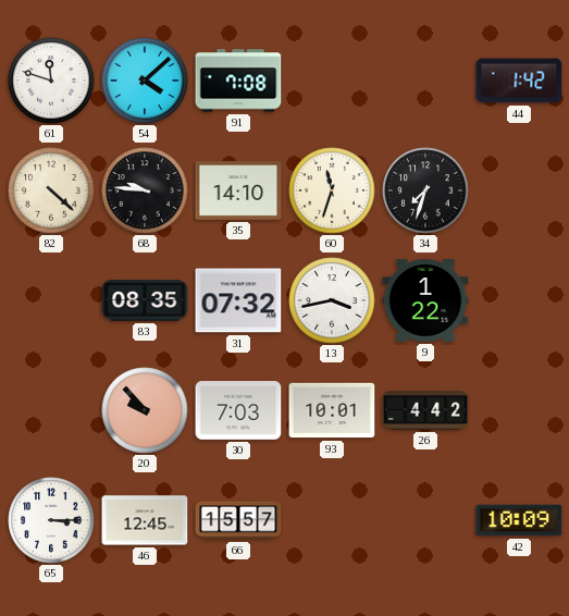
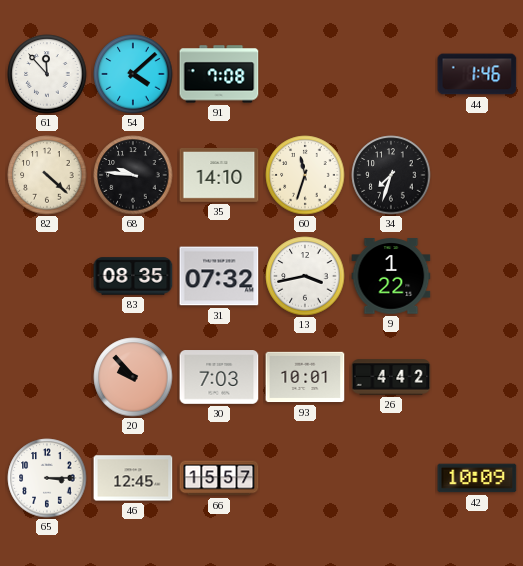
61: 11:48 -> 11:53 (47, 74)
44: 1:42 -> 1:46 (477, 74)
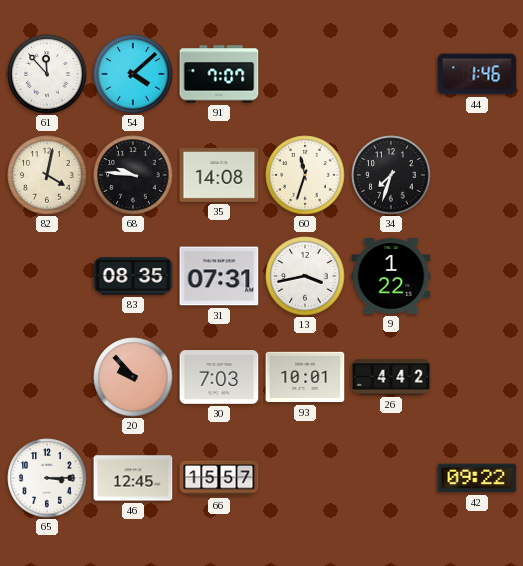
91: 7:08 -> 7:07 (219, 74)
82: 4:22 -> 4:02 (47, 175)
35: 14:10 -> 14:08 (219, 175)
31: 07:32 -> 07:31 (219, 276)
42: 10:09 -> 09:22 (477, 478)
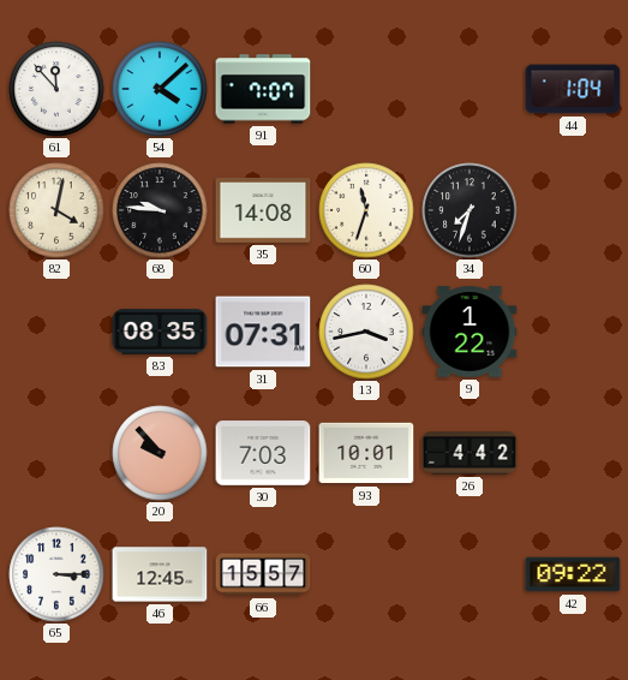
44: 1:46 -> 1:04 (573, 89)
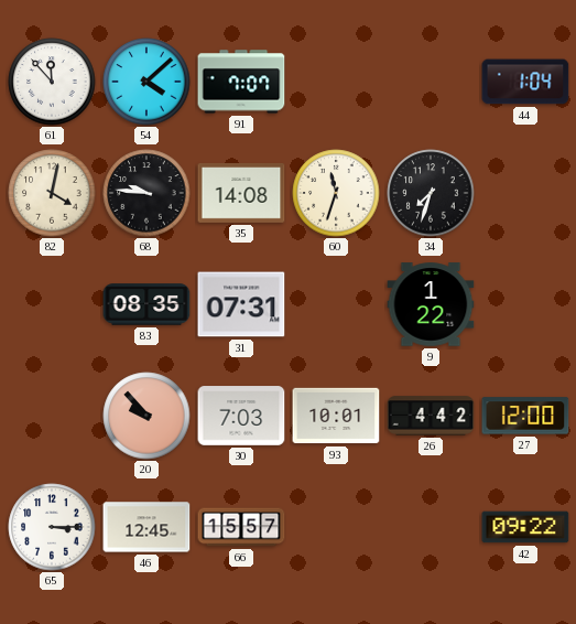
13: 3:43 -> none (366, 332)
27: none -> 12:00 (525, 416)
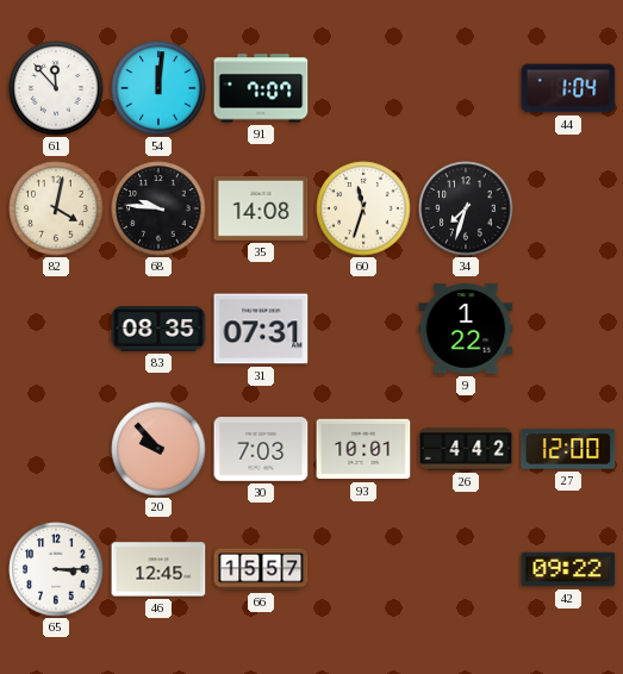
54: 4:08 -> 12:01 (158, 88)
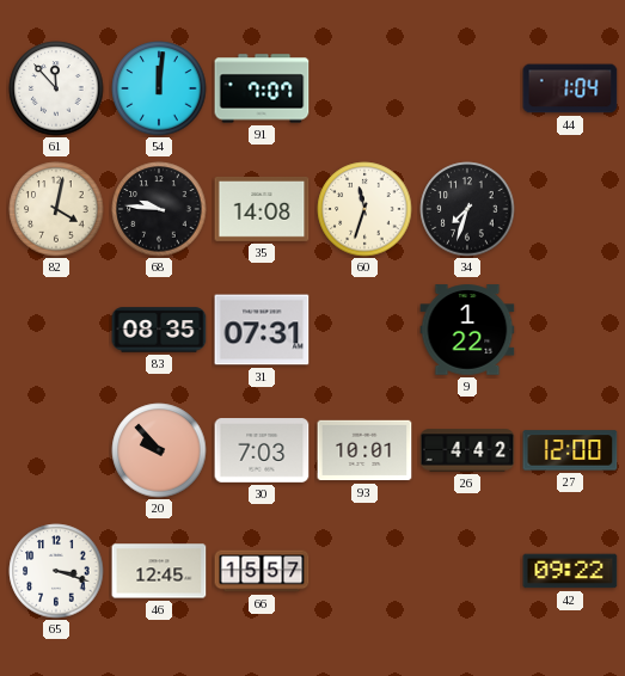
65: 3:15 -> 3:18 (56, 571)
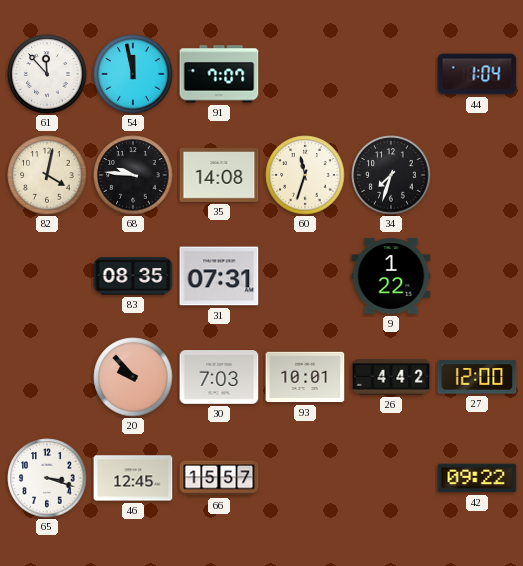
54: 12:01 -> 11:58 (133, 74)
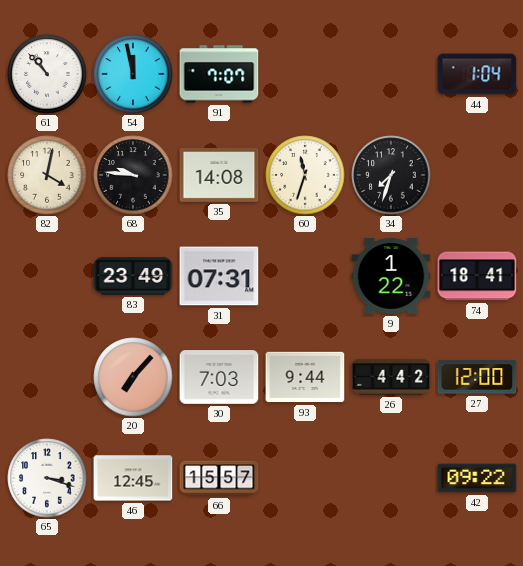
61: 11:53 -> 10:53 (47, 74)
83: 08:35 -> 23:49 (133, 276)
74: none -> 18:41 (477, 276)
20: 9:53 -> 7:07 (133, 377)
93: 10:01 -> 9:44 (305, 377)
